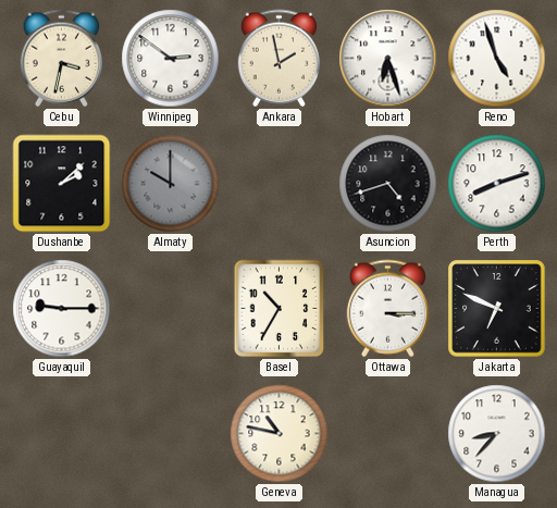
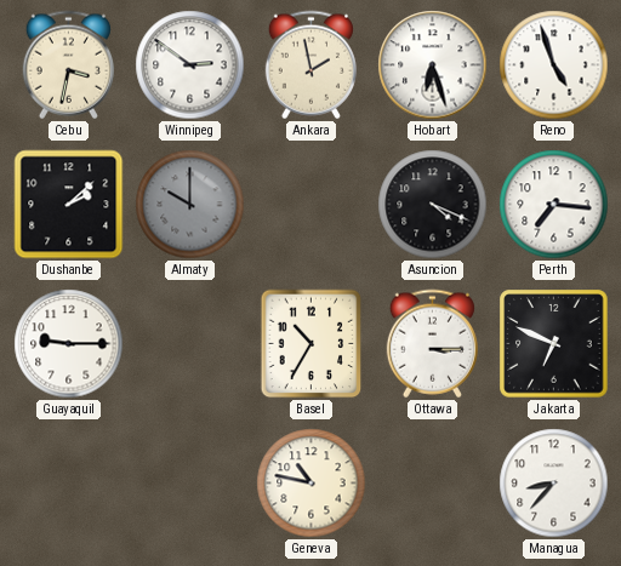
Asuncion: 4:42 -> 4:19 (433, 205)
Perth: 8:12 -> 7:16 (554, 205)
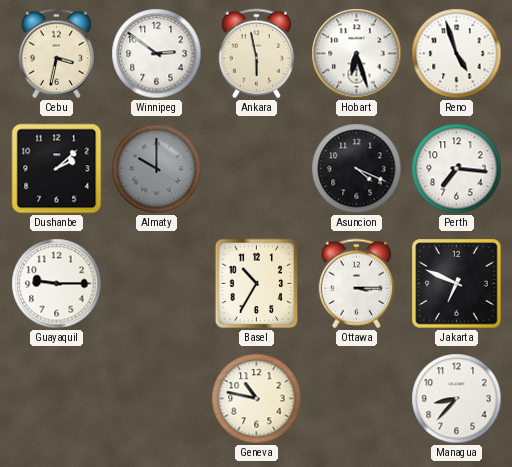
Ankara: 1:58 -> 5:58 (256, 54)
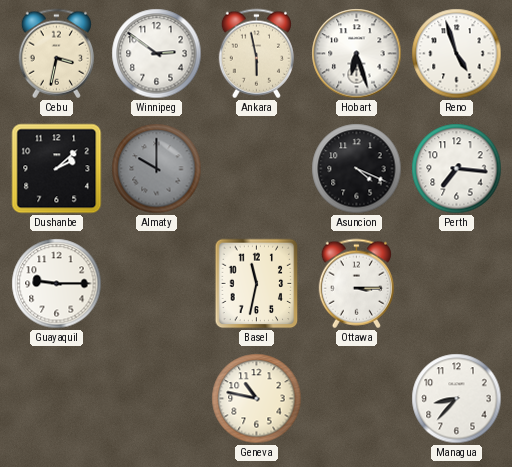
Basel: 10:35 -> 11:32 (257, 284)
Jakarta: 6:49 -> none (457, 284)
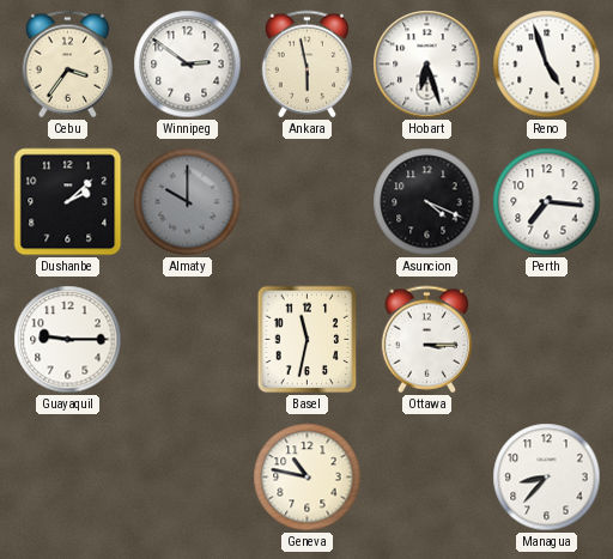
Cebu: 3:32 -> 3:36 (67, 65)
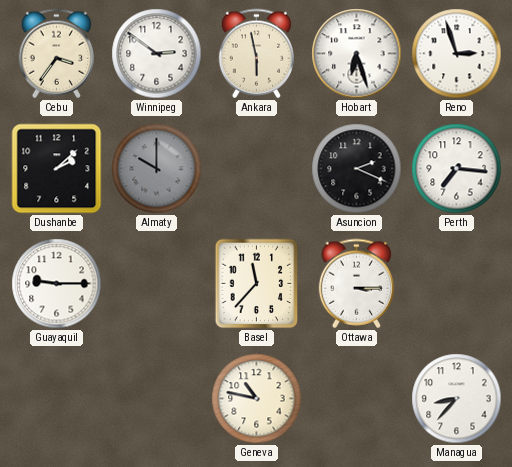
Reno: 4:57 -> 2:57 (457, 54)
Asuncion: 4:19 -> 2:19 (357, 169)
Basel: 11:32 -> 11:37 (257, 284)
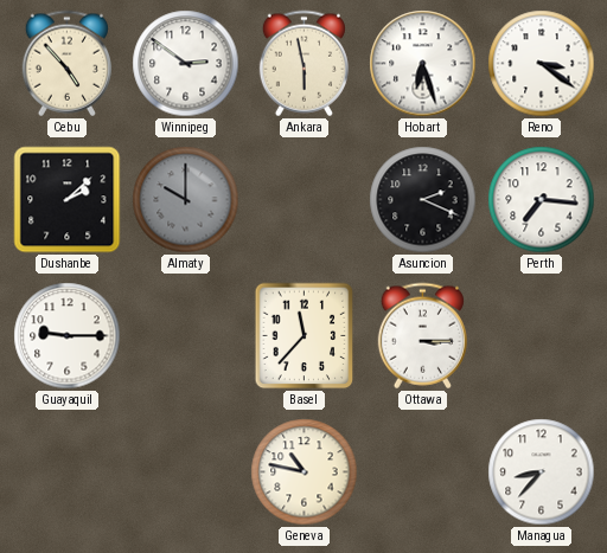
Cebu: 3:36 -> 4:53 (66, 64)
Reno: 2:57 -> 3:21 (542, 64)
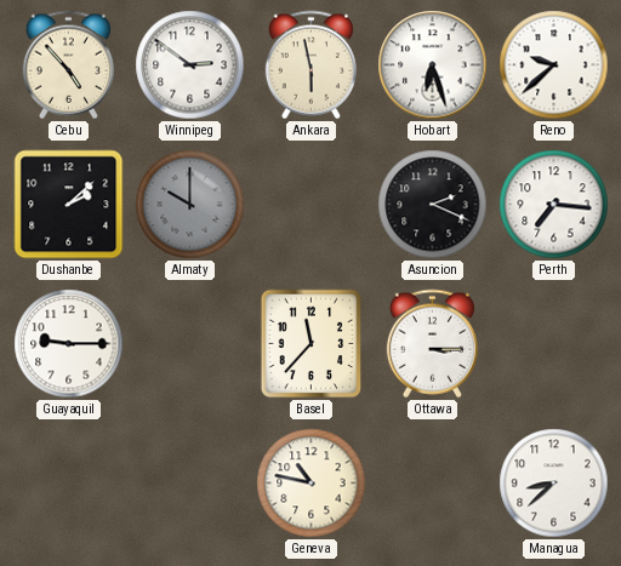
Reno: 3:21 -> 9:38 (554, 65)
Managua: 8:37 -> 8:38 (554, 484)
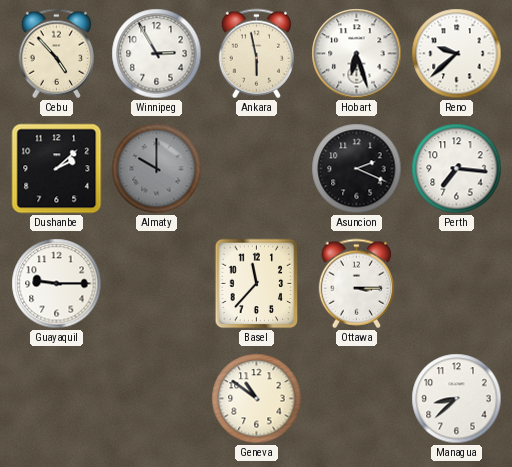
Winnipeg: 2:51 -> 2:55 (157, 54)
Geneva: 10:47 -> 10:51 (257, 399)
